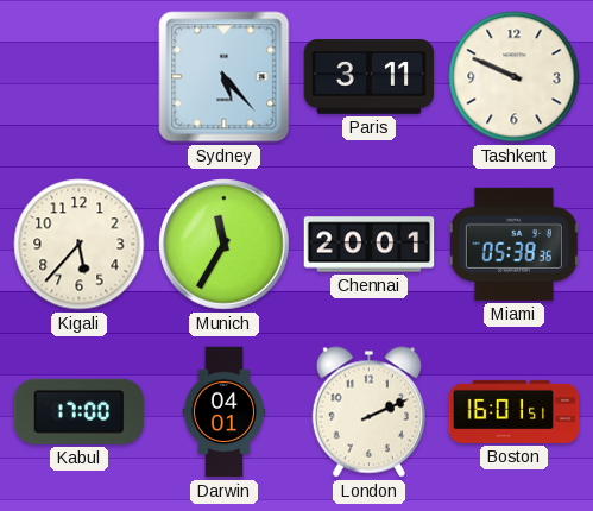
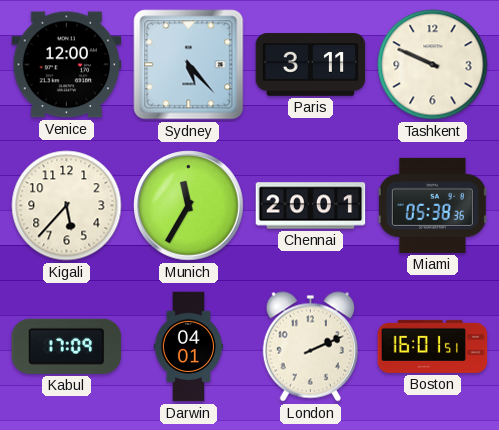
Venice: none -> 12:00 (67, 65)
Kabul: 17:00 -> 17:09 (67, 346)
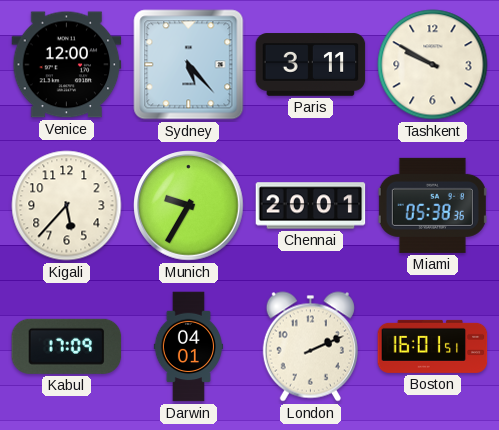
Tashkent: 9:49 -> 9:50 (433, 65)
Munich: 11:35 -> 9:35 (189, 206)
